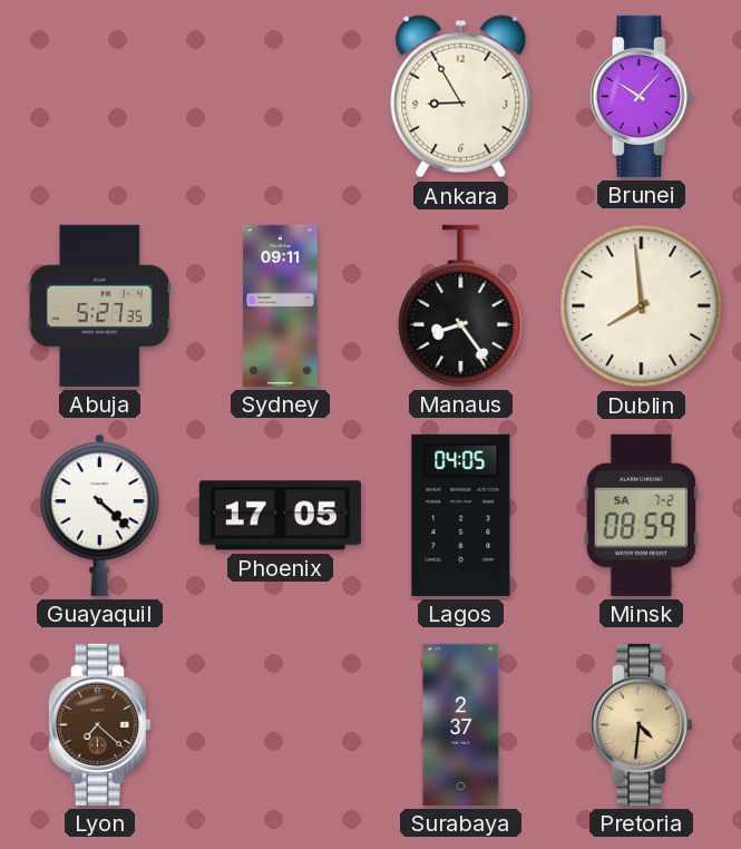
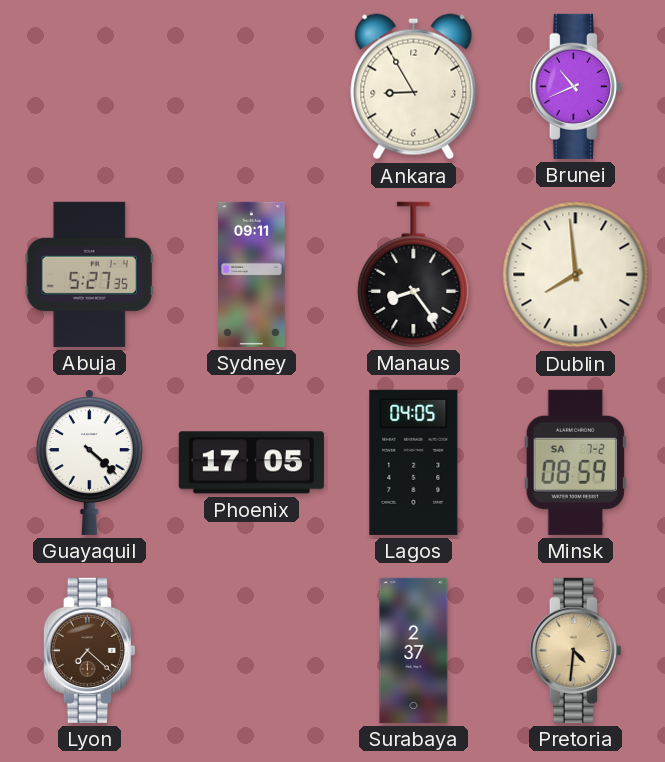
Brunei: 10:07 -> 10:41 (575, 86)
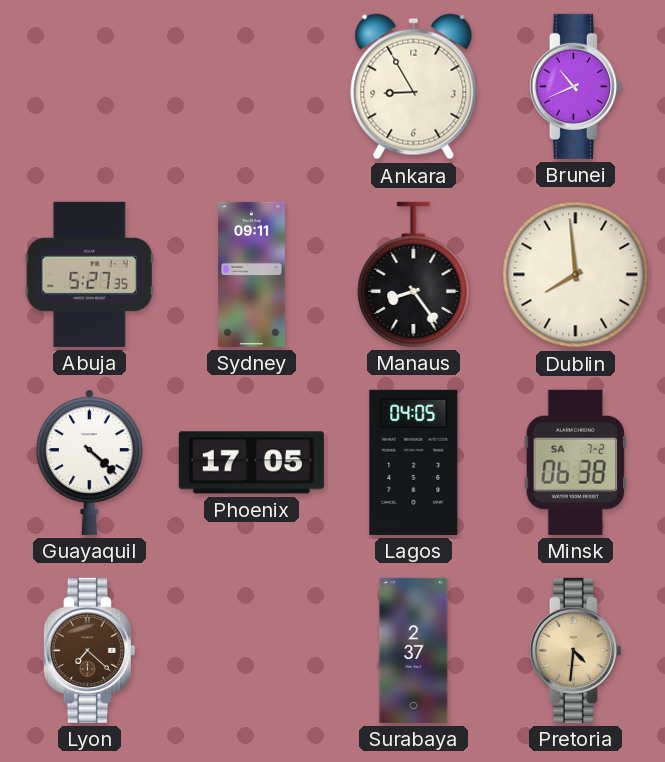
Minsk: 08:59 -> 06:38 (575, 462)
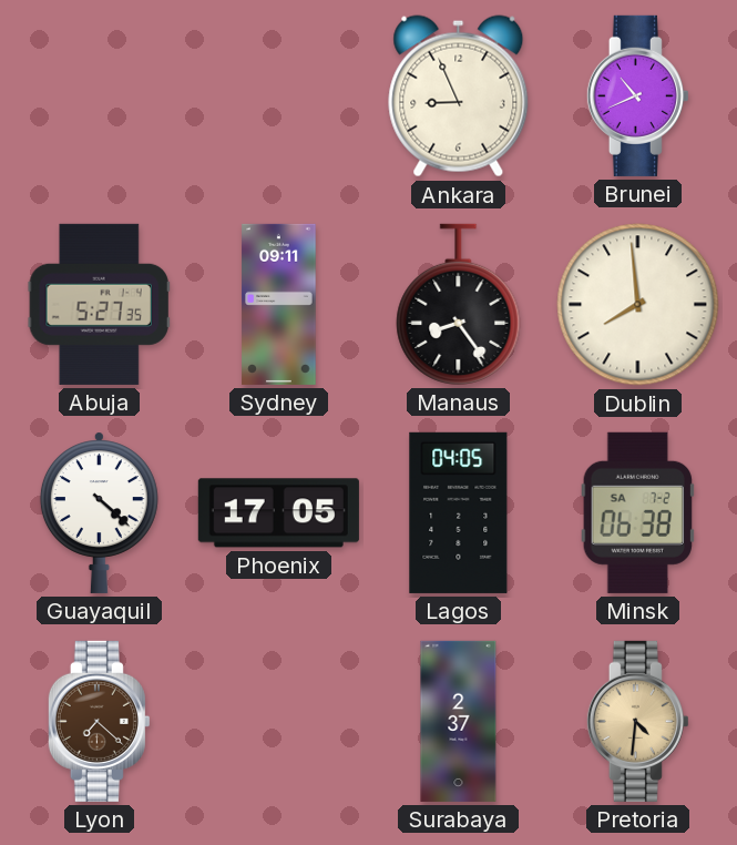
Ankara: 8:55 -> 8:56 (459, 96)
